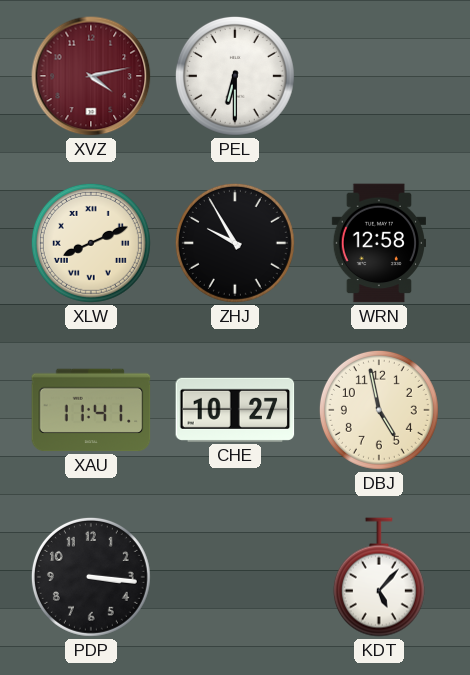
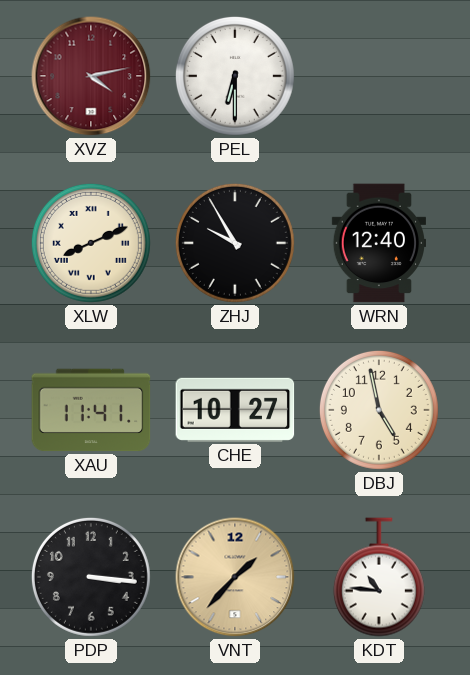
WRN: 12:58 -> 12:40 (378, 243)
VNT: none -> 1:37 (235, 577)
KDT: 5:07 -> 10:46 (379, 577)
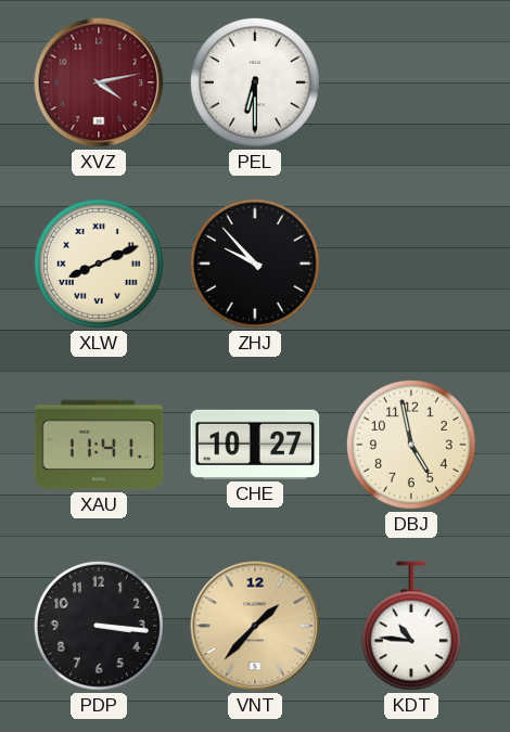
ZHJ: 9:55 -> 9:53 (255, 264)
WRN: 12:40 -> none (378, 243)
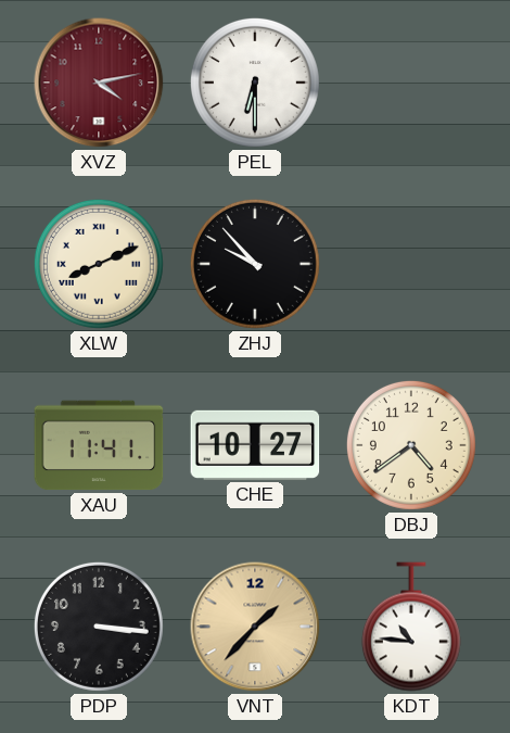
DBJ: 4:58 -> 4:39 (411, 445)
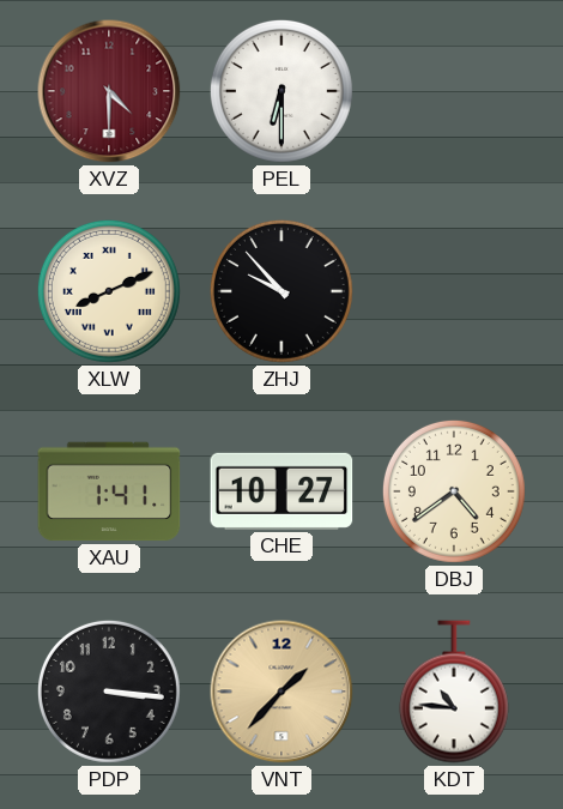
XVZ: 4:13 -> 4:30 (109, 91)
XAU: 11:41 -> 1:41 (109, 491)
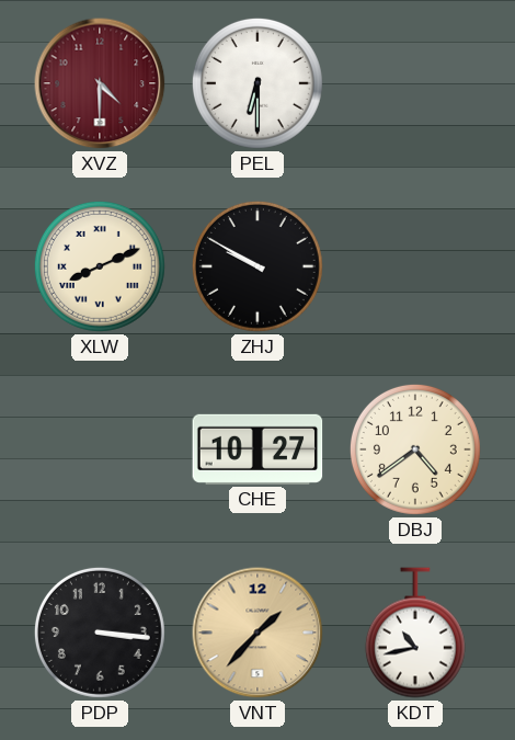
ZHJ: 9:53 -> 9:50 (257, 266)
XAU: 1:41 -> none (109, 491)
KDT: 10:46 -> 10:43 (415, 633)
